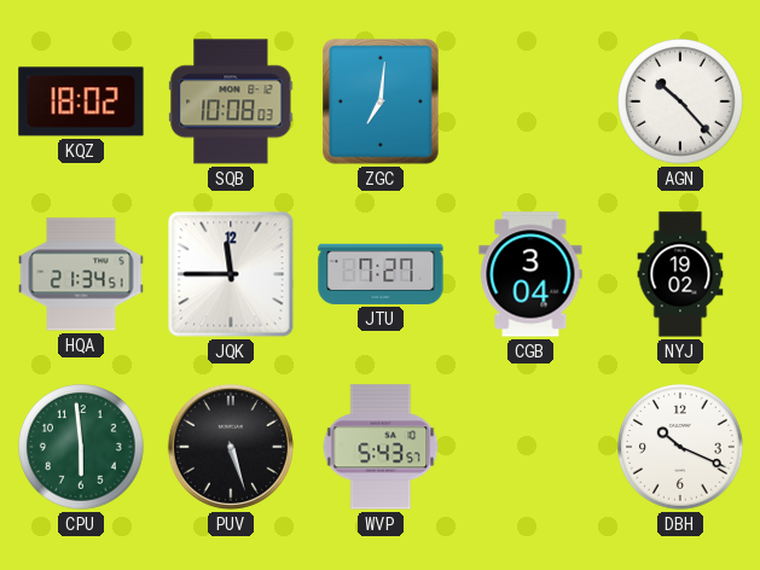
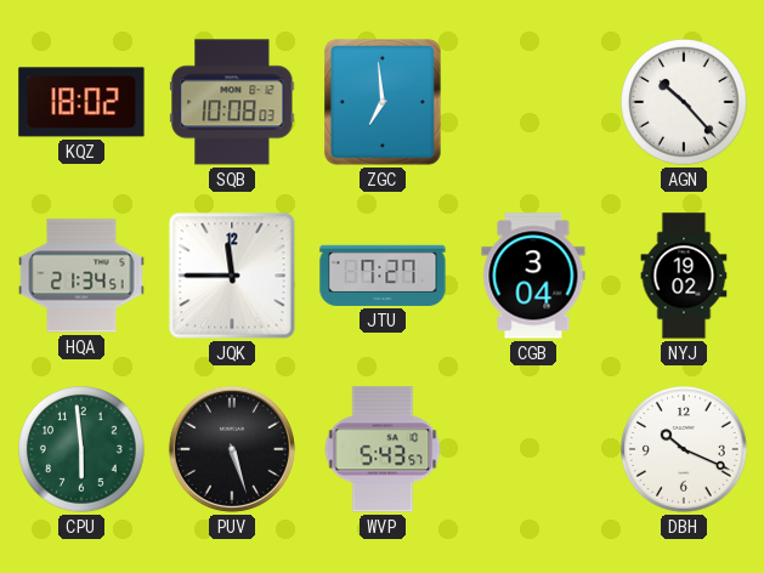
ZGC: 7:01 -> 6:59 (384, 103)
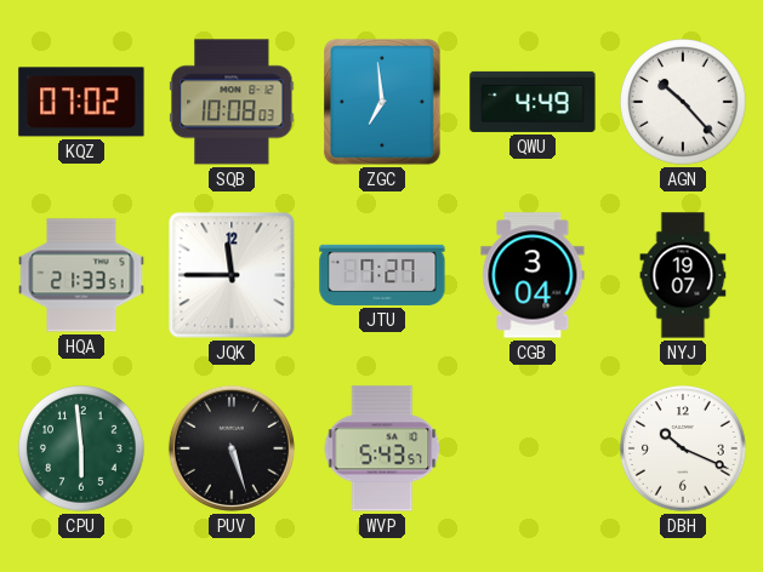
KQZ: 18:02 -> 07:02 (81, 102)
QWU: none -> 4:49 (533, 102)
HQA: 21:34 -> 21:33 (81, 275)
NYJ: 19:02 -> 19:07 (683, 275)
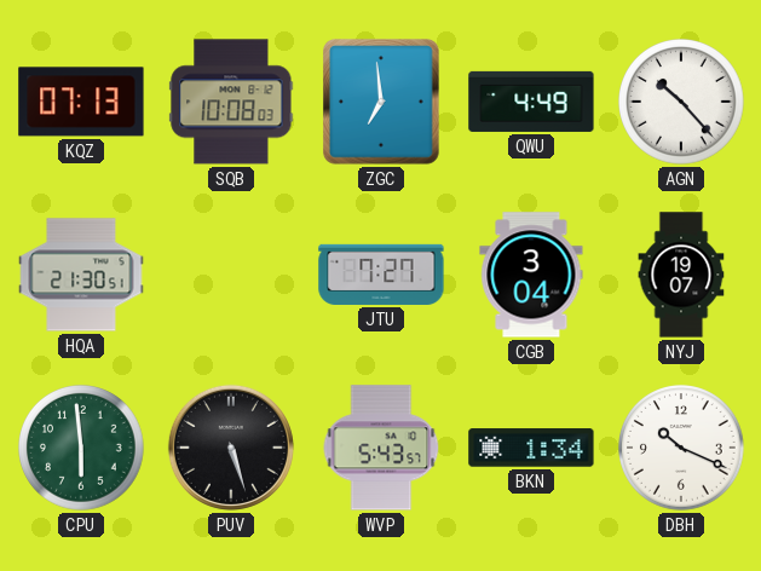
KQZ: 07:02 -> 07:13 (81, 102)
HQA: 21:33 -> 21:30 (81, 275)
JQK: 11:45 -> none (232, 275)
BKN: none -> 1:34 (531, 448)
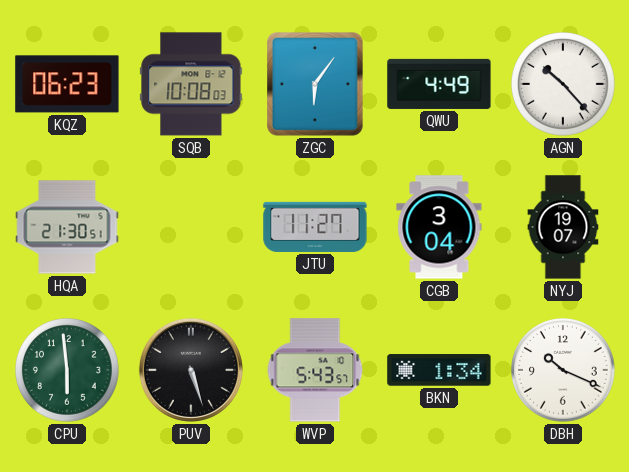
KQZ: 07:13 -> 06:23 (67, 84)
ZGC: 6:59 -> 6:06 (316, 85)
JTU: 7:27 -> 11:27 (315, 227)
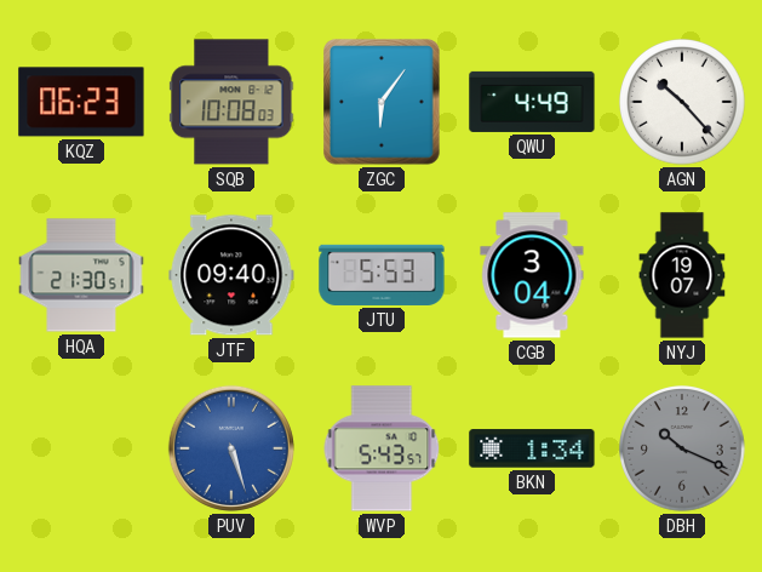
JTF: none -> 09:40 (231, 275)
JTU: 11:27 -> 5:53 (382, 275)
CPU: 5:59 -> none (68, 371)
PUV dial: black -> blue (231, 448)
DBH dial: white -> grey (683, 450)
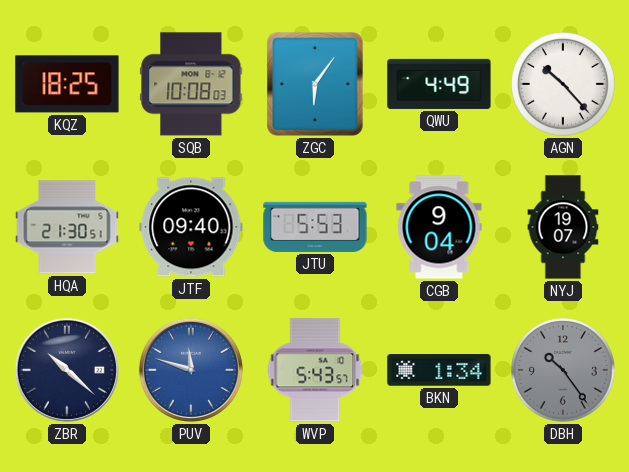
KQZ: 06:23 -> 18:25 (67, 84)
CGB: 3:04 -> 9:04 (439, 227)
ZBR: none -> 10:22 (67, 370)
PUV: 5:27 -> 11:48 (191, 370)
DBH: 10:19 -> 10:24 (564, 371)
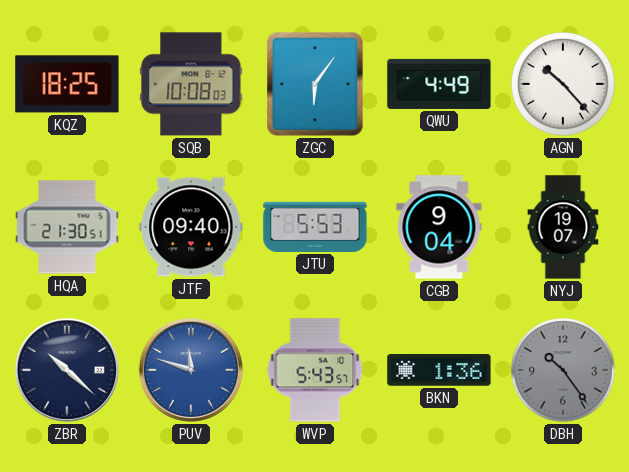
BKN: 1:34 -> 1:36 (439, 370)
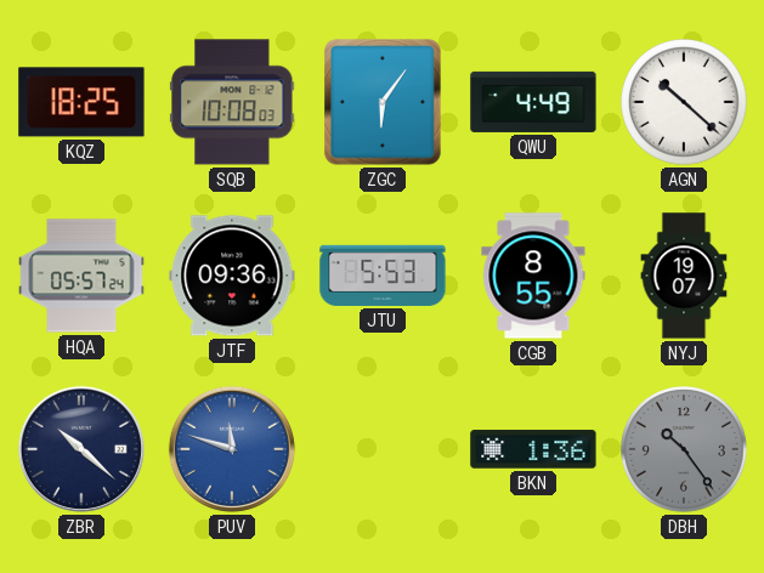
AGN: 10:23 -> 10:22 (685, 103)
HQA: 21:30 -> 05:57 (81, 276)
JTF: 09:40 -> 09:36 (232, 276)
CGB: 9:04 -> 8:55 (533, 276)
WVP: 5:43 -> none (315, 370)
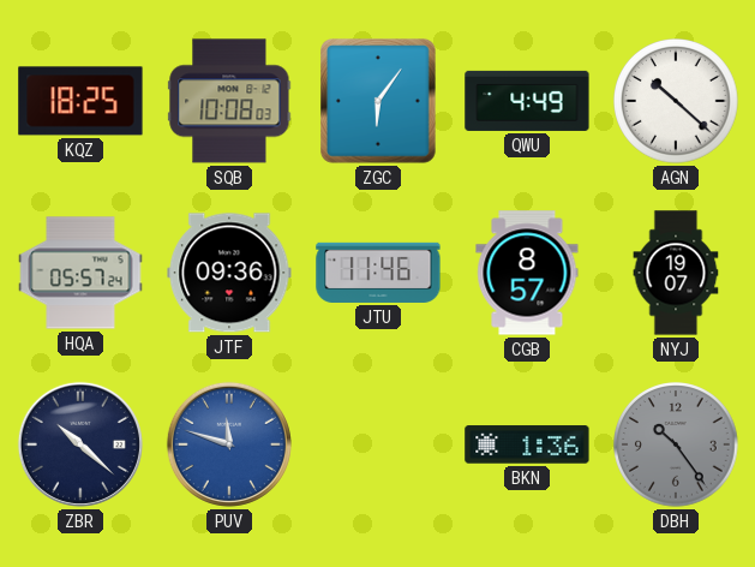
JTU: 5:53 -> 11:46 (378, 273)
CGB: 8:55 -> 8:57 (527, 273)
